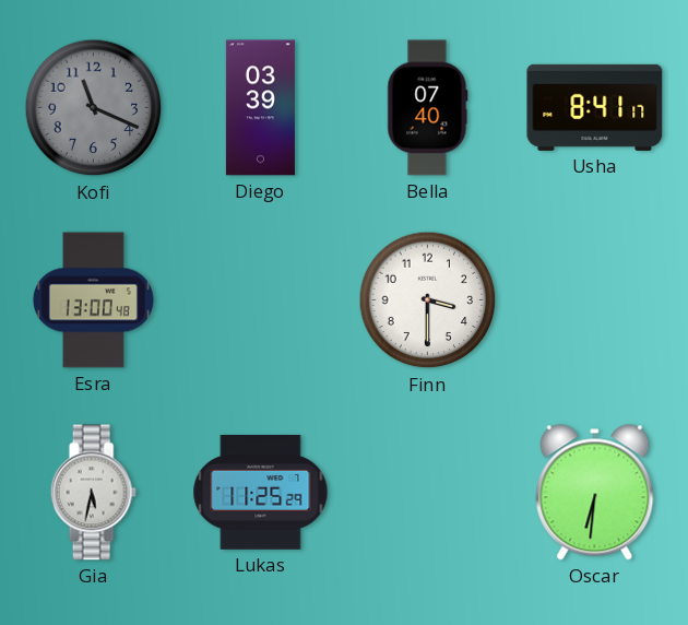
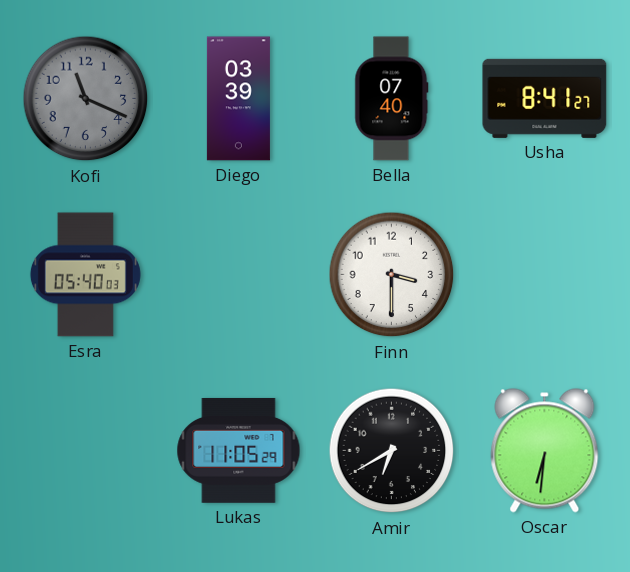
Usha: 8:41:17 -> 8:41:27 (545, 98)
Esra: 13:00 -> 05:40 (85, 275)
Gia: 5:32 -> none (93, 493)
Lukas: 11:25 -> 11:05 (239, 450)
Amir: none -> 6:40 (392, 451)
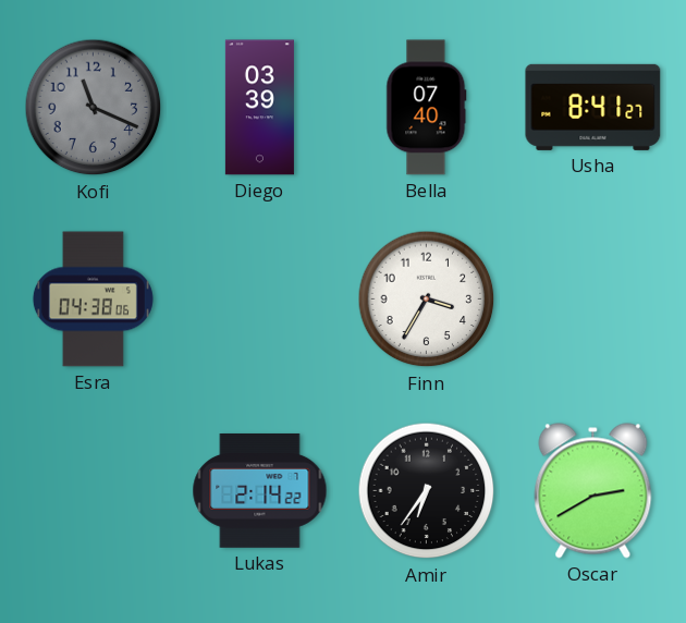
Esra: 05:40 -> 04:38 (93, 300)
Finn: 3:30 -> 3:35 (427, 300)
Lukas: 11:05 -> 2:14 (260, 490)
Amir: 6:40 -> 6:36 (427, 491)
Oscar: 6:31 -> 2:40 (593, 491)
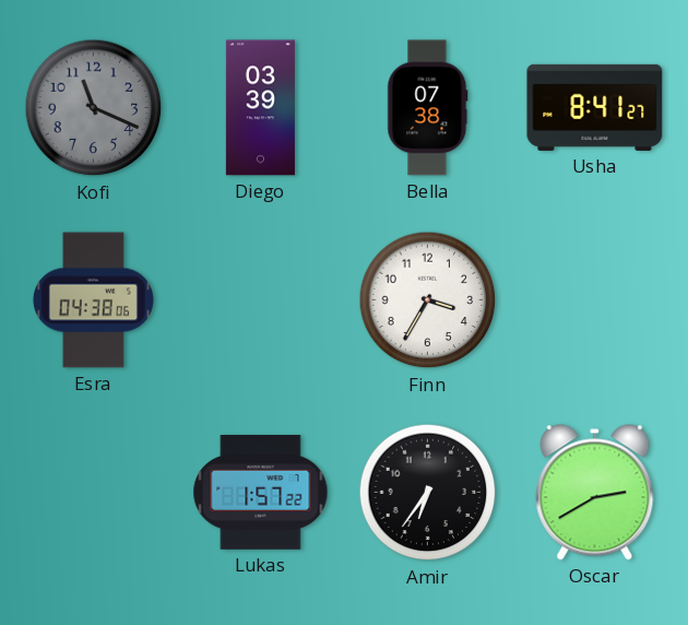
Bella: 07:40 -> 07:38 (428, 108)
Lukas: 2:14 -> 1:57 (261, 492)
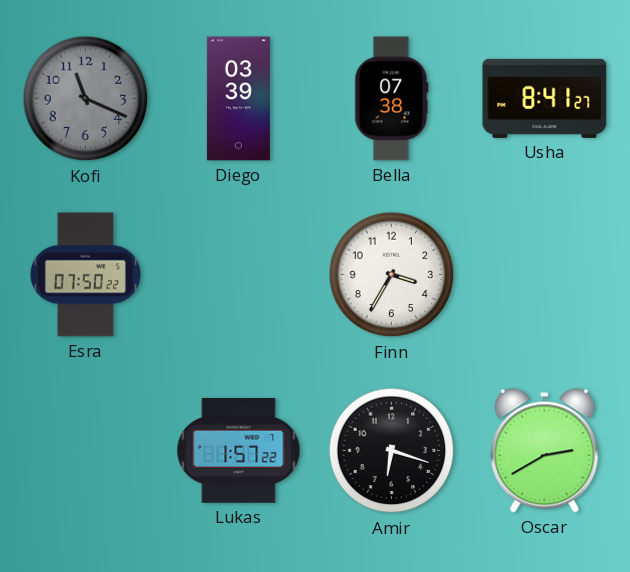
Esra: 04:38 -> 07:50 (85, 275)
Amir: 6:36 -> 6:18 (392, 451)
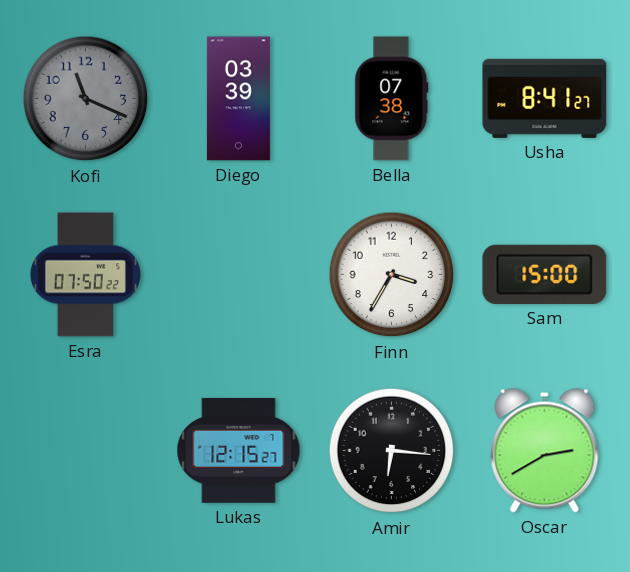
Sam: none -> 15:00 (545, 274)
Lukas: 1:57 -> 12:15 (239, 450)
Amir: 6:18 -> 6:16 (392, 451)
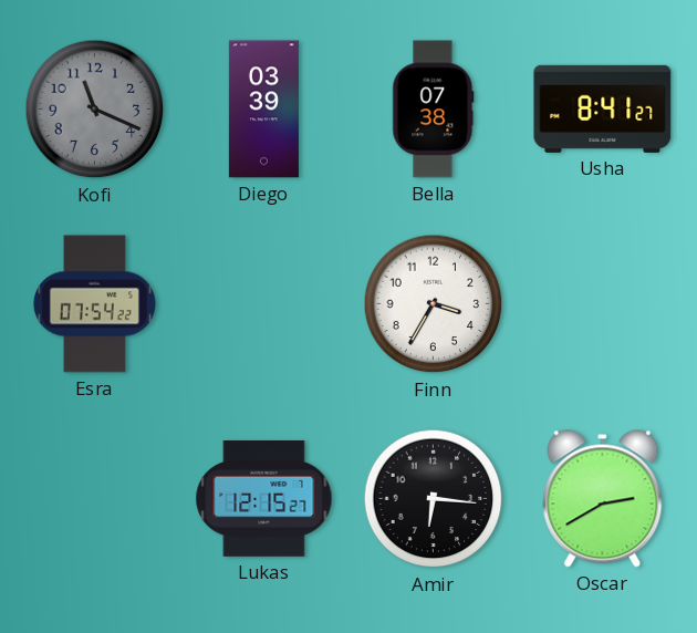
Esra: 07:50 -> 07:54 (94, 304)
Sam: 15:00 -> none (545, 274)
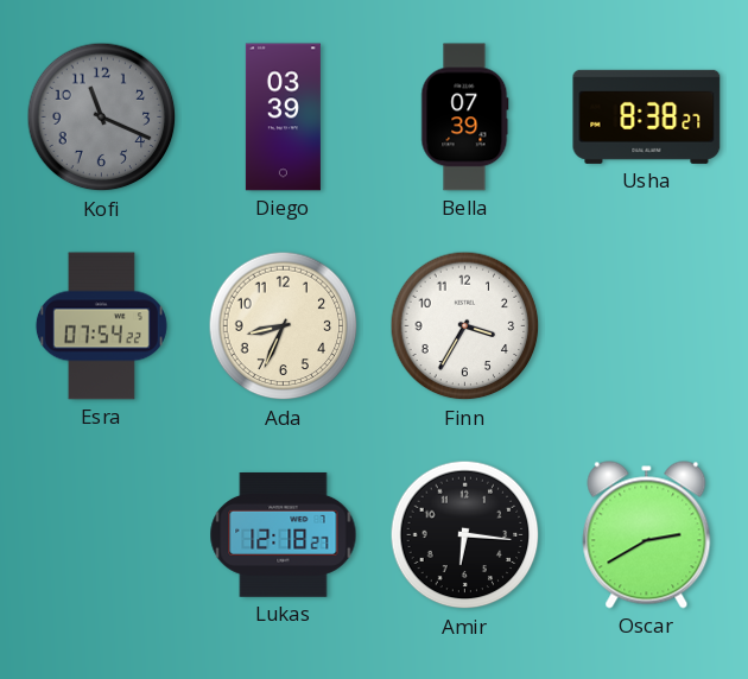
Bella: 07:38 -> 07:39 (465, 118)
Usha: 8:41 -> 8:38 (647, 116)
Ada: none -> 8:34 (284, 326)
Lukas: 12:15 -> 12:18 (284, 534)
